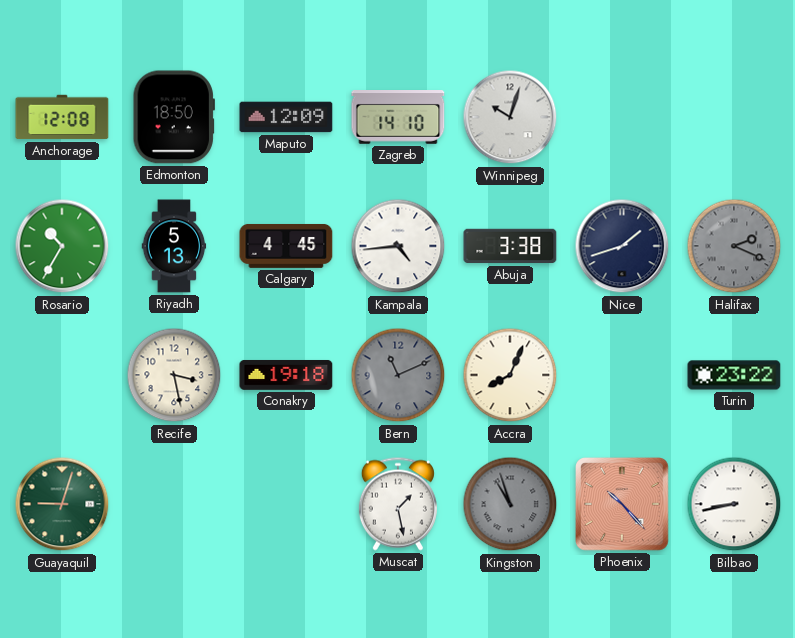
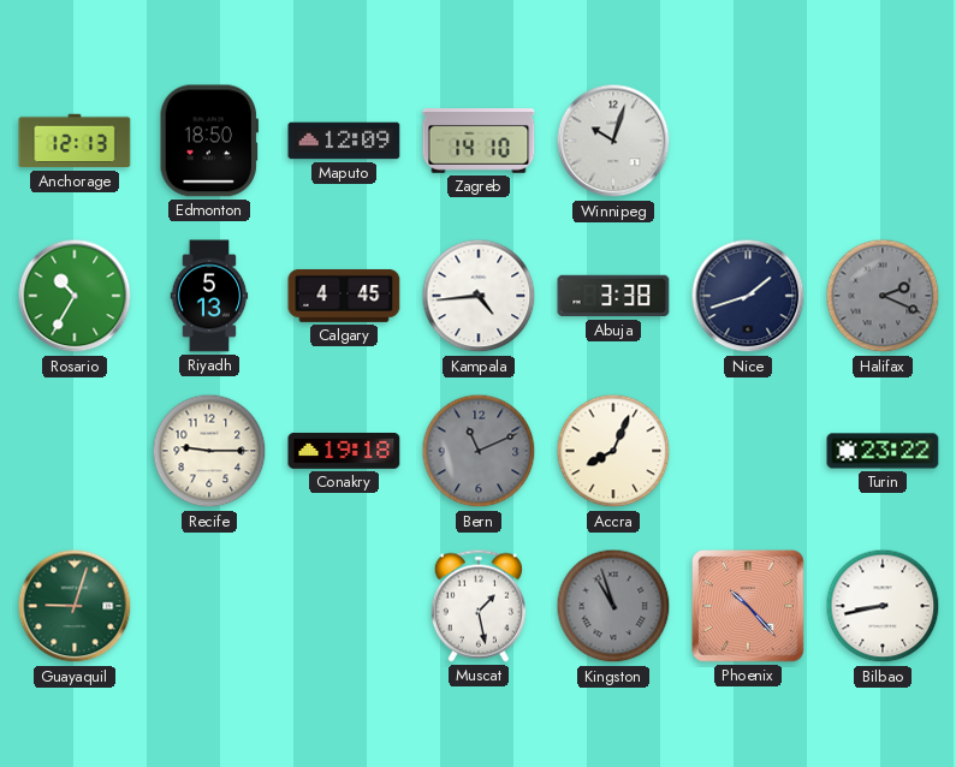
Anchorage: 12:08 -> 12:13 (75, 141)
Recife: 3:28 -> 9:15 (209, 451)
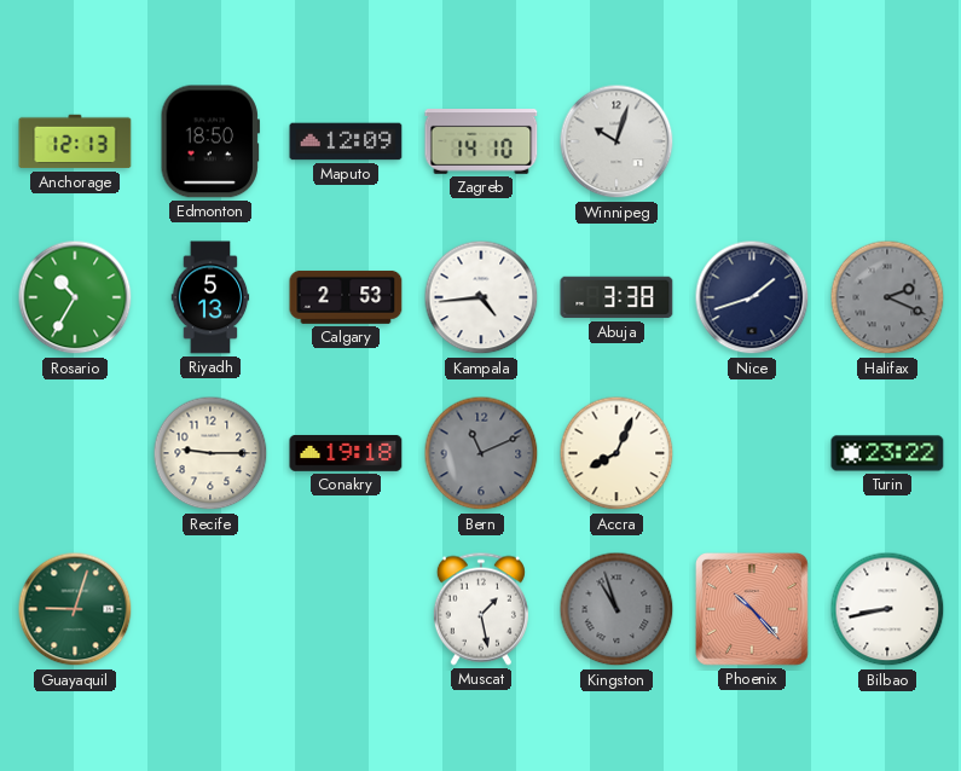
Calgary: 4:45 -> 2:53 (346, 297)
